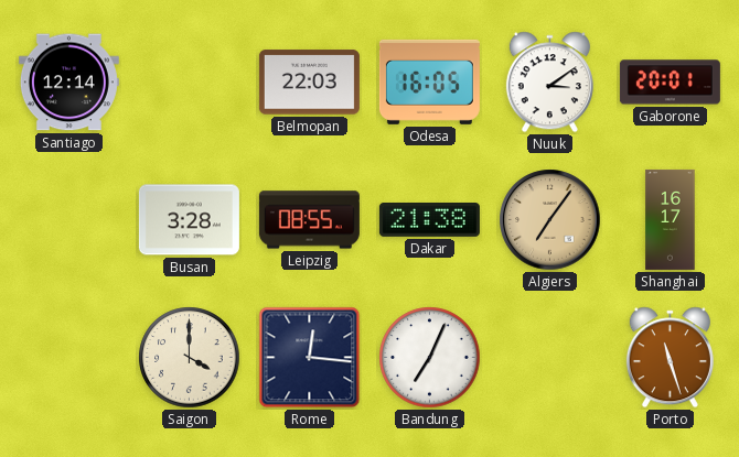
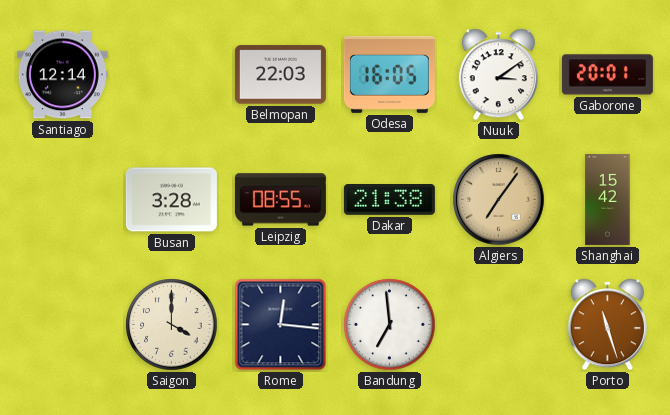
Shanghai: 16:17 -> 15:42 (608, 199)
Bandung: 7:04 -> 6:59 (390, 325)
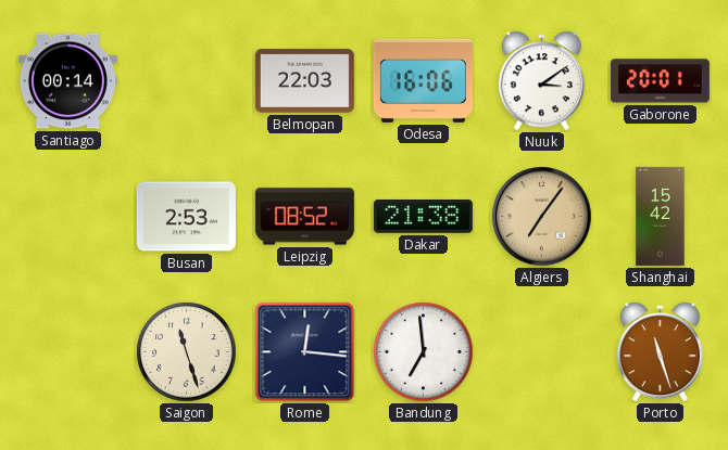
Santiago: 12:14 -> 00:14 (67, 81)
Odesa: 16:05 -> 16:06 (423, 80)
Busan: 3:28 -> 2:53 (186, 217)
Leipzig: 08:55 -> 08:52 (304, 217)
Saigon: 4:00 -> 11:27 (187, 352)
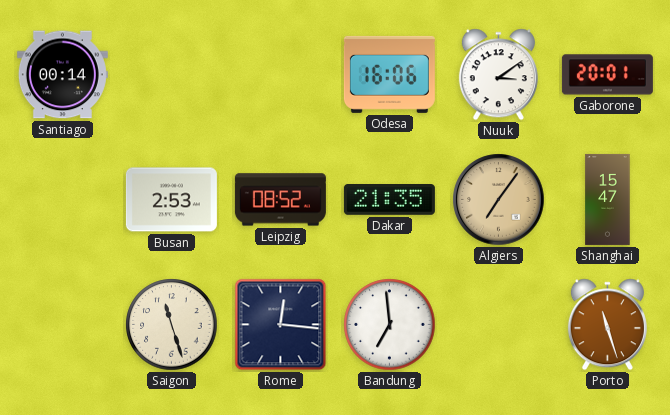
Belmopan: 22:03 -> none (304, 81)
Dakar: 21:38 -> 21:35 (389, 200)
Shanghai: 15:42 -> 15:47 (608, 199)
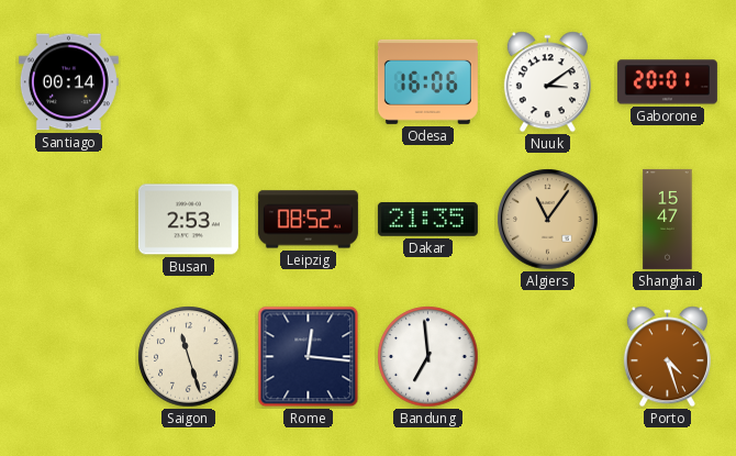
Algiers: 7:06 -> 11:06 (548, 220)
Porto: 11:27 -> 4:27 (667, 357)
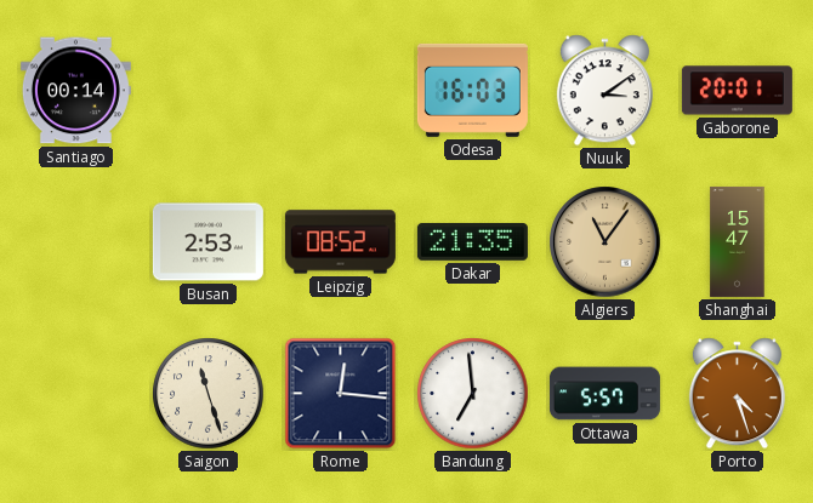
Odesa: 16:06 -> 16:03 (472, 90)
Ottawa: none -> 5:57 (604, 394)
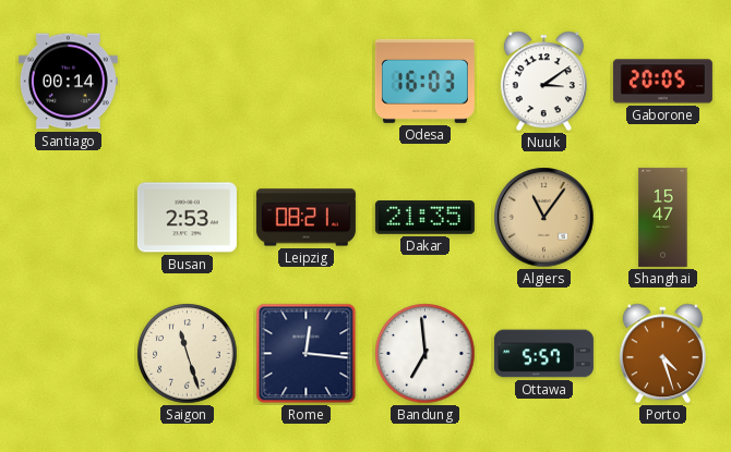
Gaborone: 20:01 -> 20:05 (662, 82)
Leipzig: 08:52 -> 08:21 (305, 218)
